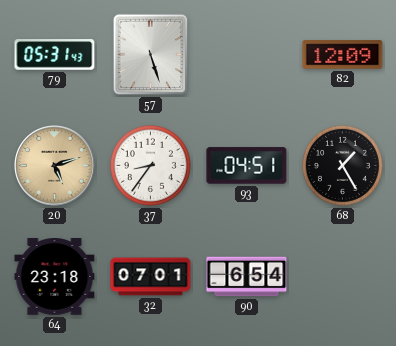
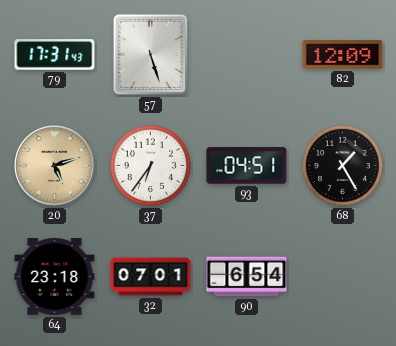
79: 05:31 -> 17:31 (55, 55)
37: 8:36 -> 6:36 (150, 165)
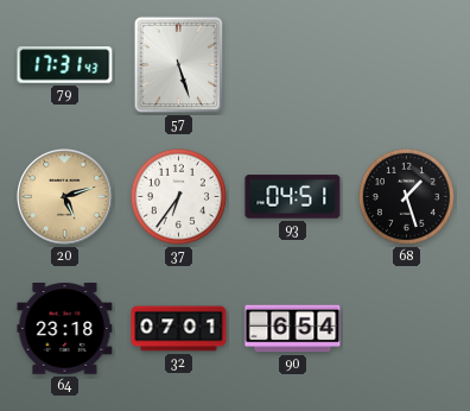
82: 12:09 -> none (343, 55)
68: 1:25 -> 1:27 (406, 196)
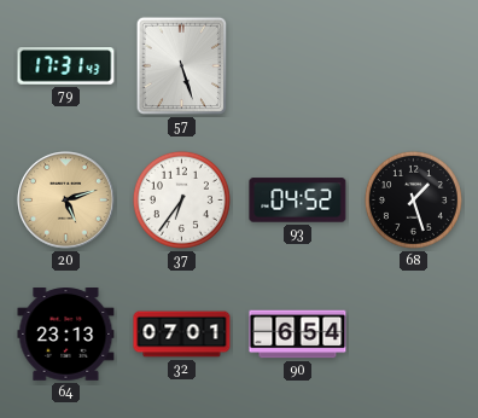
93: 04:51 -> 04:52 (298, 201)
64: 23:18 -> 23:13 (66, 335)
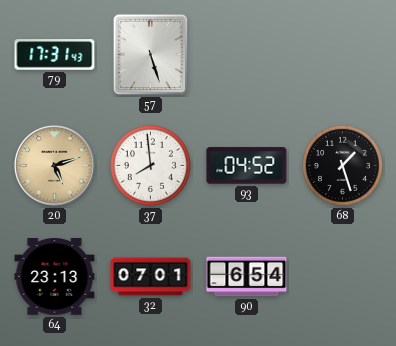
37: 6:36 -> 7:59 (150, 165)
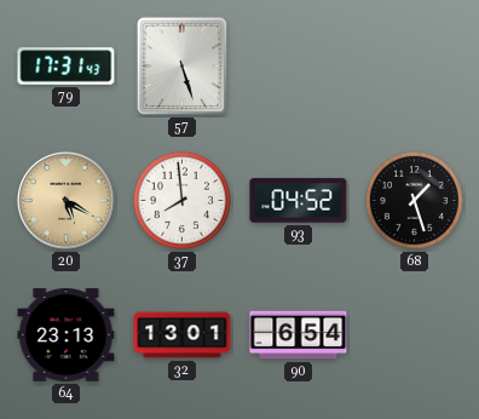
20: 5:12 -> 5:20 (67, 201)
32: 07:01 -> 13:01 (183, 335)
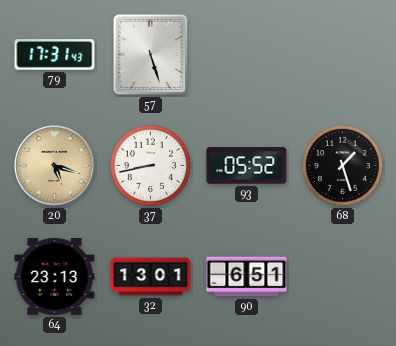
20: 5:20 -> 5:18 (55, 166)
37: 7:59 -> 8:43 (150, 165)
93: 04:52 -> 05:52 (247, 166)
90: 6:54 -> 6:51 (247, 277)
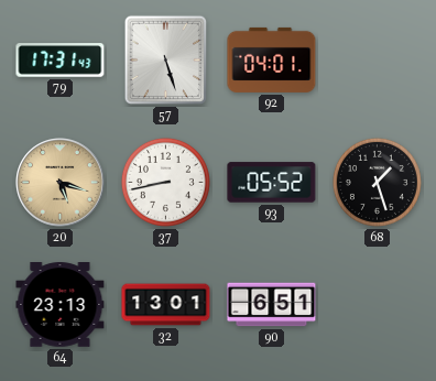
92: none -> 04:01 (272, 59)
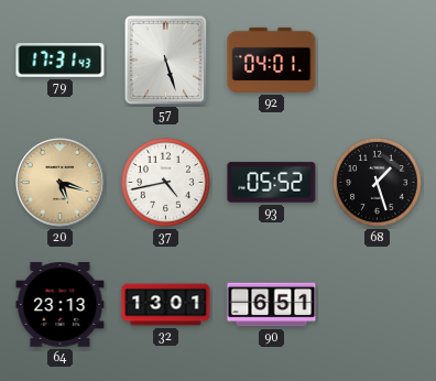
37: 8:43 -> 4:43 (165, 182)
